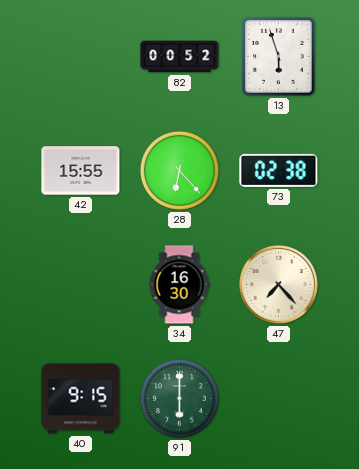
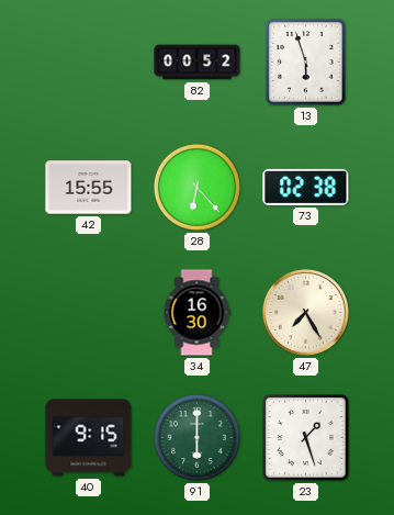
47: 7:23 -> 7:25 (306, 313)
23: none -> 1:27 (306, 438)
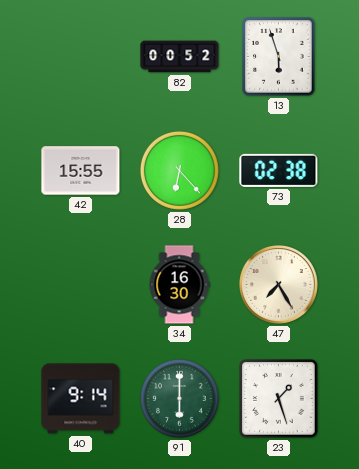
40: 9:15 -> 9:14 (81, 399)
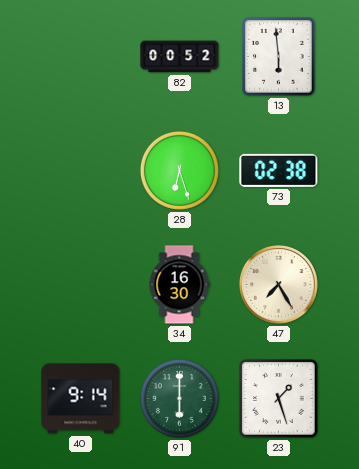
13: 5:57 -> 5:59 (279, 57)
42: 15:55 -> none (81, 171)
28: 6:23 -> 6:27 (179, 170)
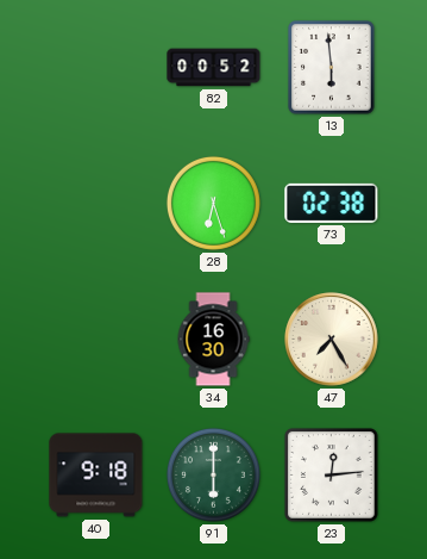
40: 9:14 -> 9:18 (96, 476)
23: 1:27 -> 12:14 (332, 476)
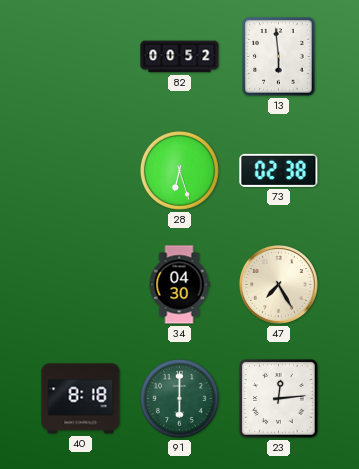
34: 16:30 -> 04:30 (179, 285)
40: 9:18 -> 8:18 (81, 399)
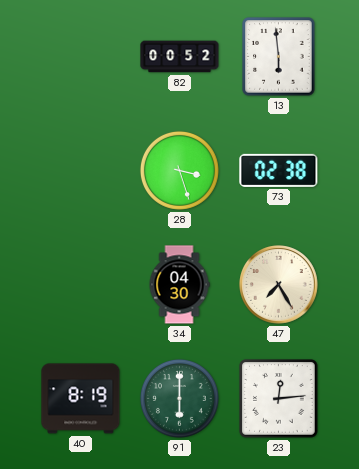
28: 6:27 -> 3:27 (179, 170)
40: 8:18 -> 8:19 (81, 399)
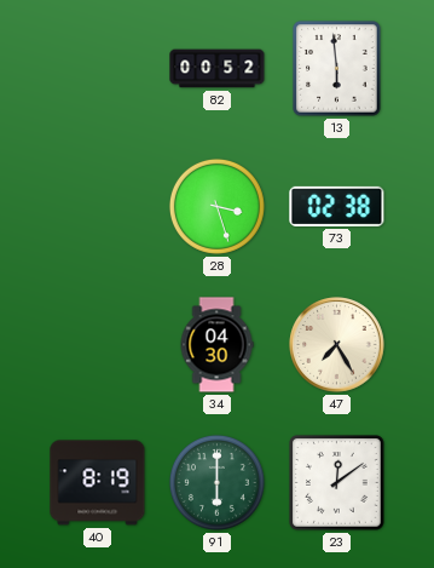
23: 12:14 -> 12:09 (337, 483)
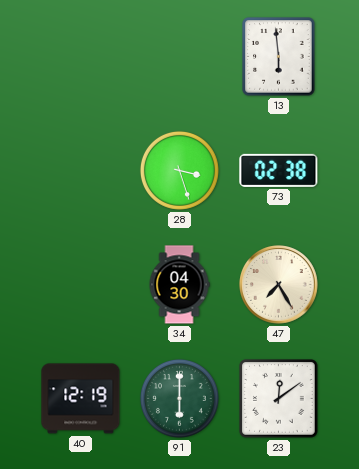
82: 00:52 -> none (218, 69)
40: 8:19 -> 12:19 (81, 399)
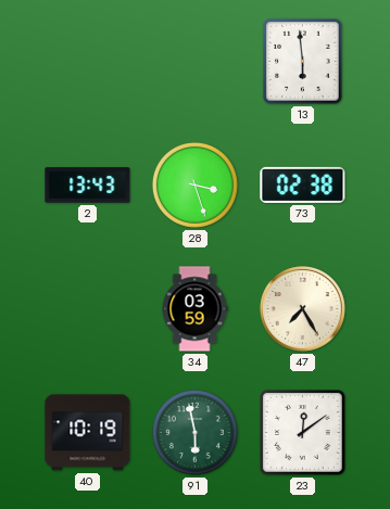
2: none -> 13:43 (88, 186)
34: 04:30 -> 03:59 (194, 309)
40: 12:19 -> 10:19 (88, 433)
91: 6:00 -> 5:58 (194, 432)
